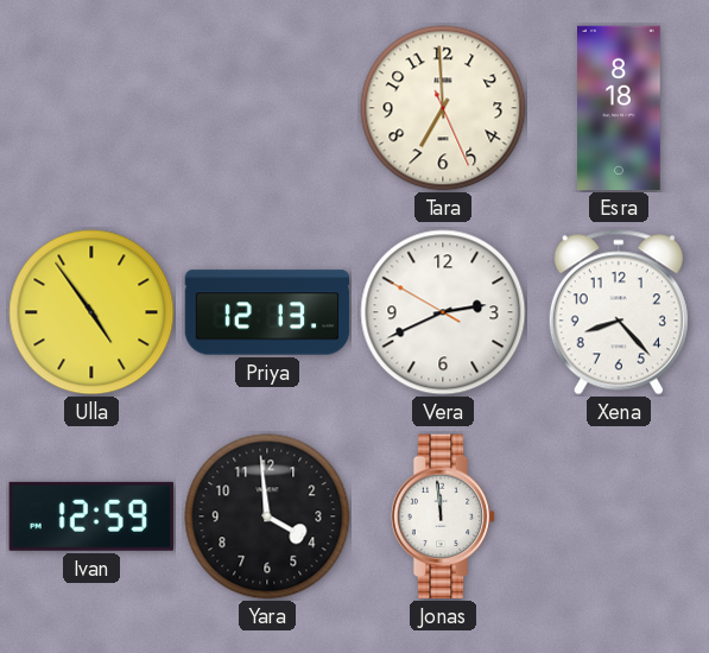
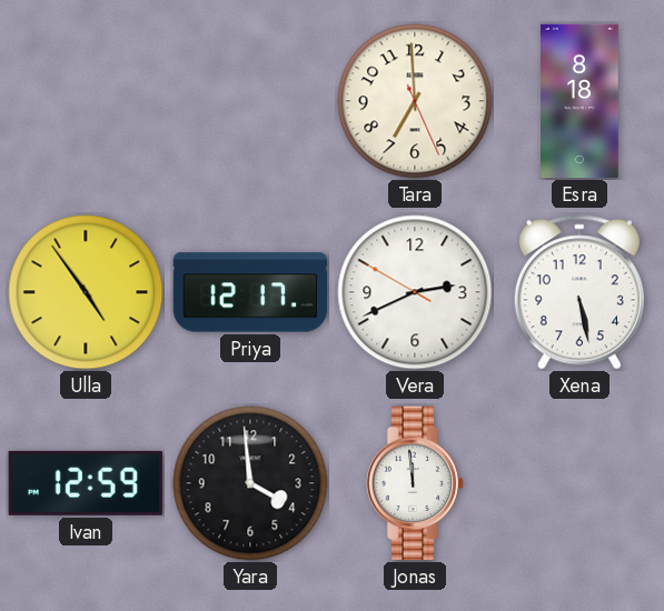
Priya: 12:13 -> 12:17 (250, 292)
Xena: 8:23 -> 5:28 (579, 292)
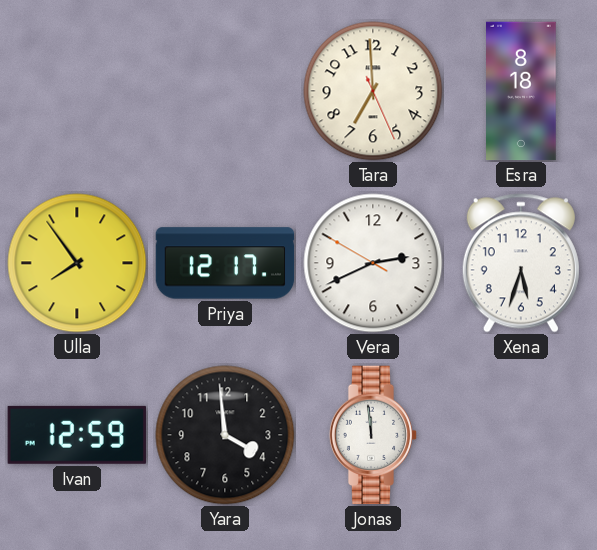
Ulla: 4:54 -> 7:54 (77, 263)
Xena: 5:28 -> 5:33 (521, 263)
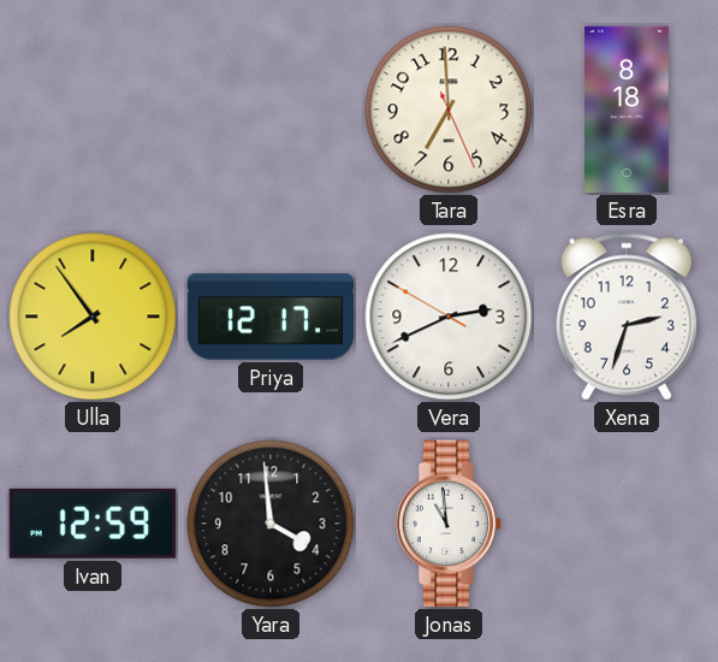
Xena: 5:33 -> 2:33 (627, 317)
Jonas: 11:59 -> 10:59 (449, 524)
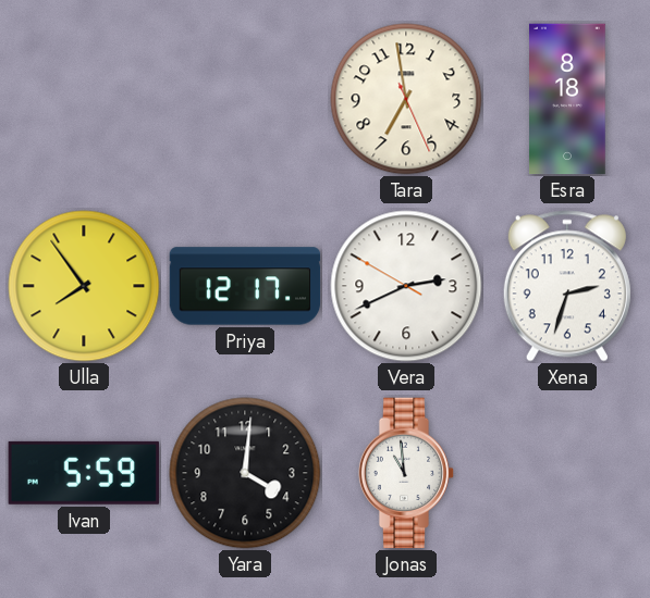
Tara: 6:59 -> 6:58 (406, 99)
Ivan: 12:59 -> 5:59 (84, 473)
Yara: 3:59 -> 4:01 (245, 473)
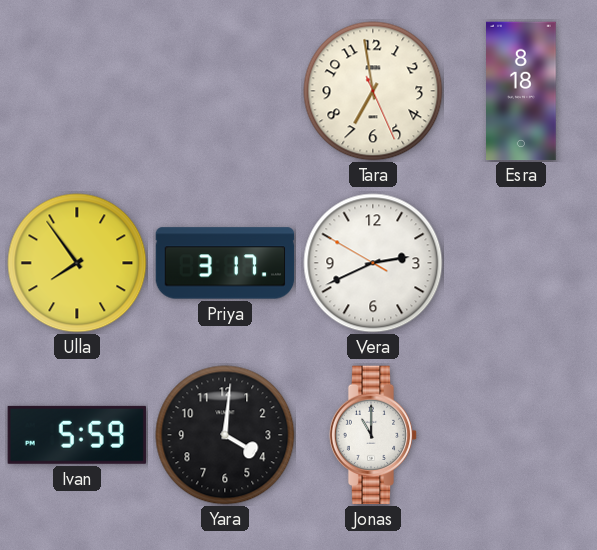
Priya: 12:17 -> 3:17 (225, 263)
Xena: 2:33 -> none (567, 286)
Jonas: 10:59 -> 11:00 (373, 435)
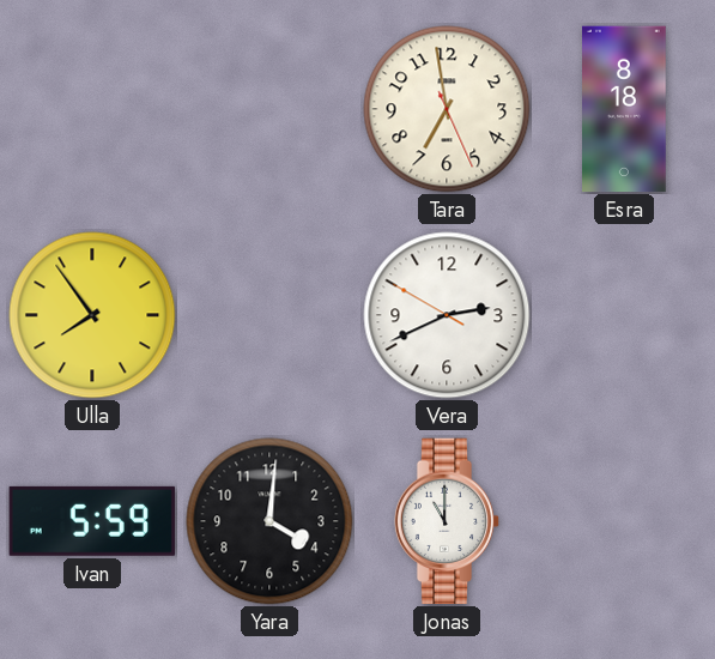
Priya: 3:17 -> none (225, 263)
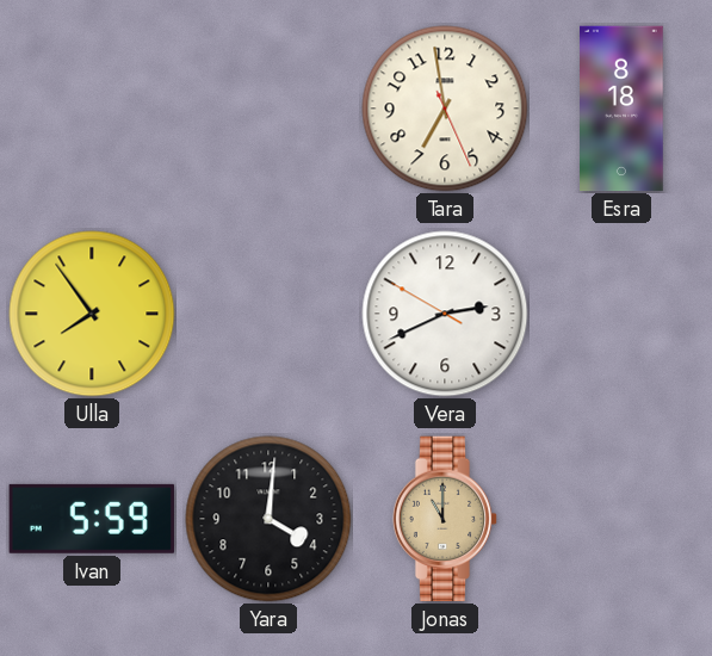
Jonas dial: white -> champagne (445, 519)
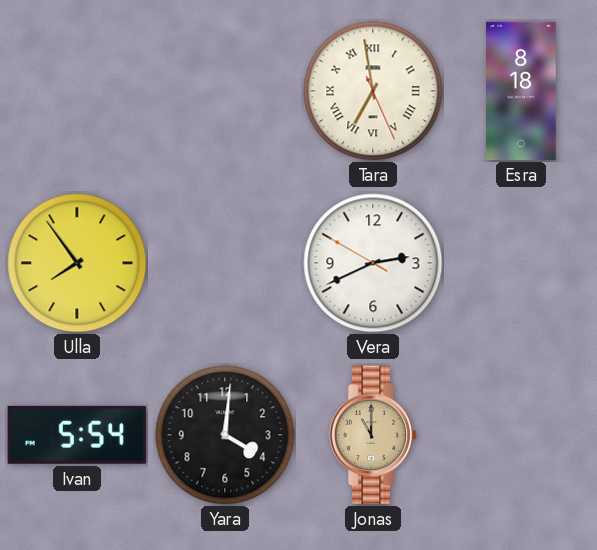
Tara numerals: Arabic -> Roman (373, 91)
Ivan: 5:59 -> 5:54 (77, 435)
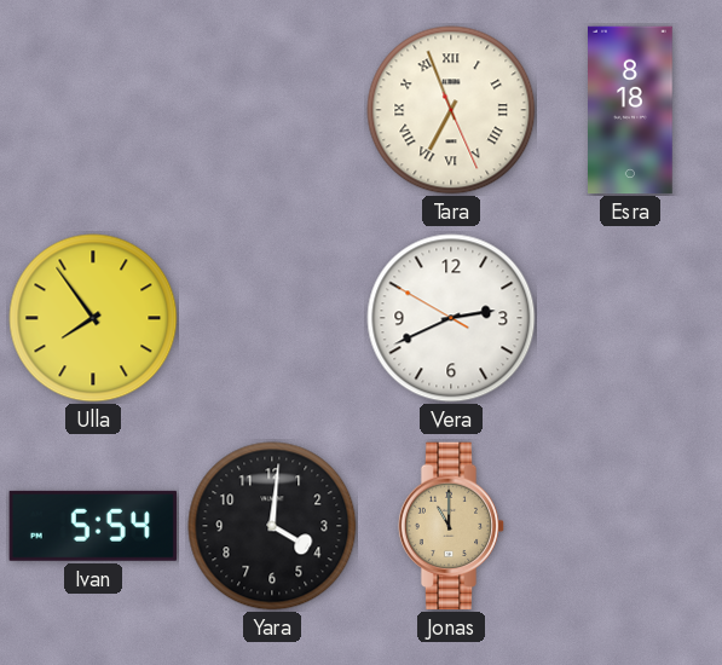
Tara: 6:58 -> 6:56 (451, 110)
